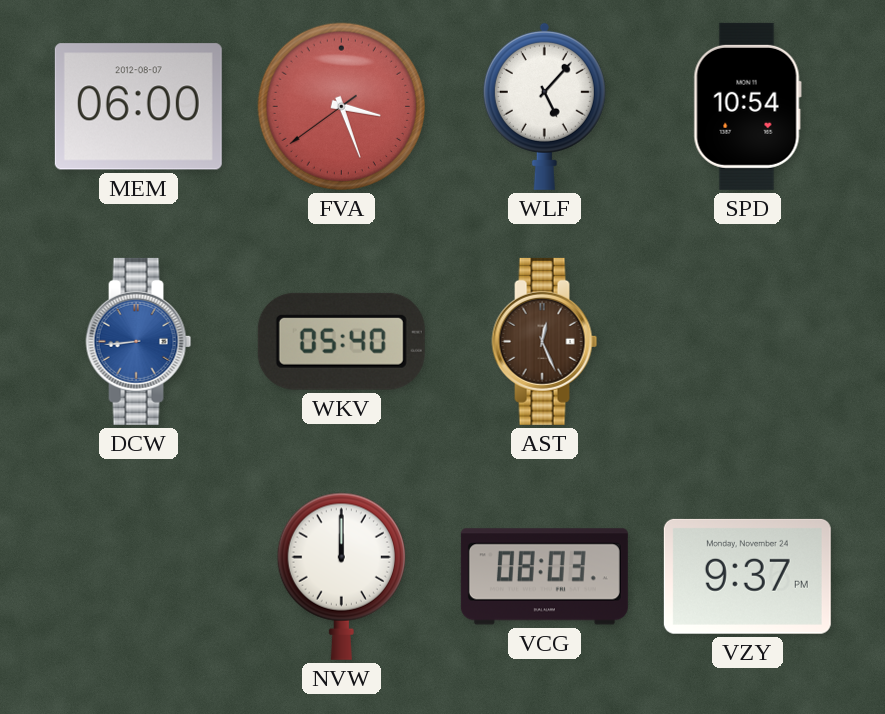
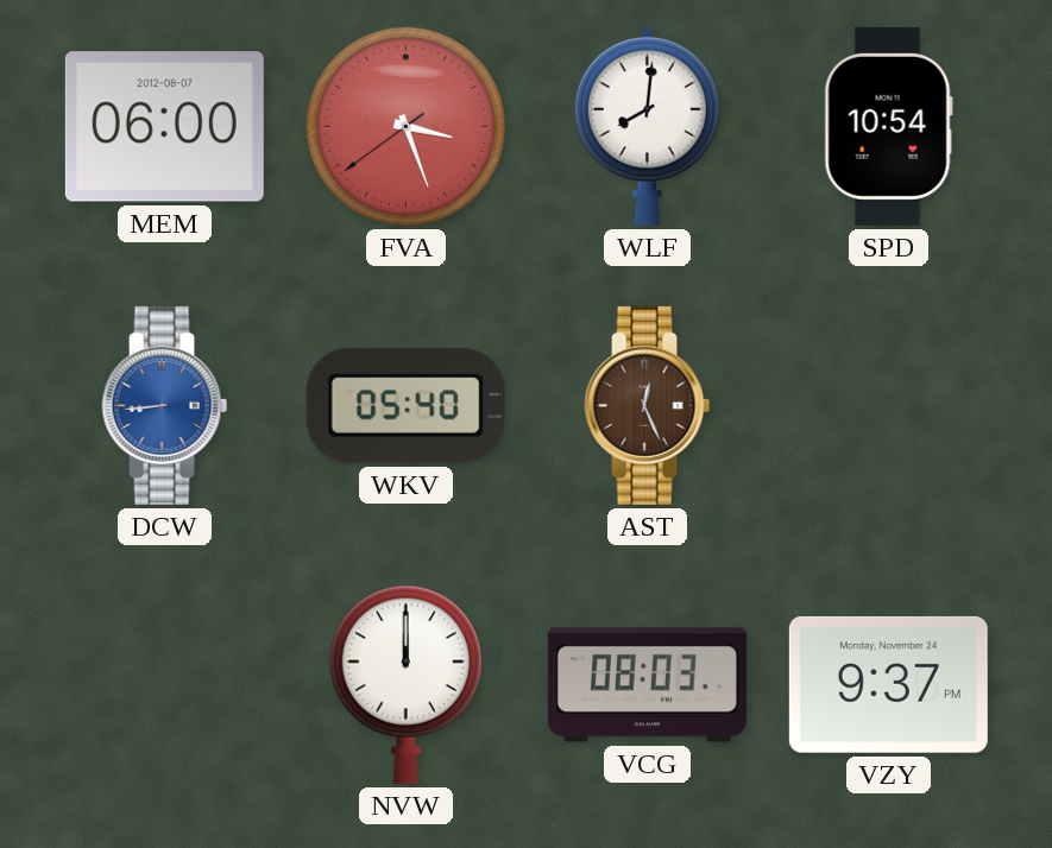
WLF: 5:07 -> 8:01 (647, 126)
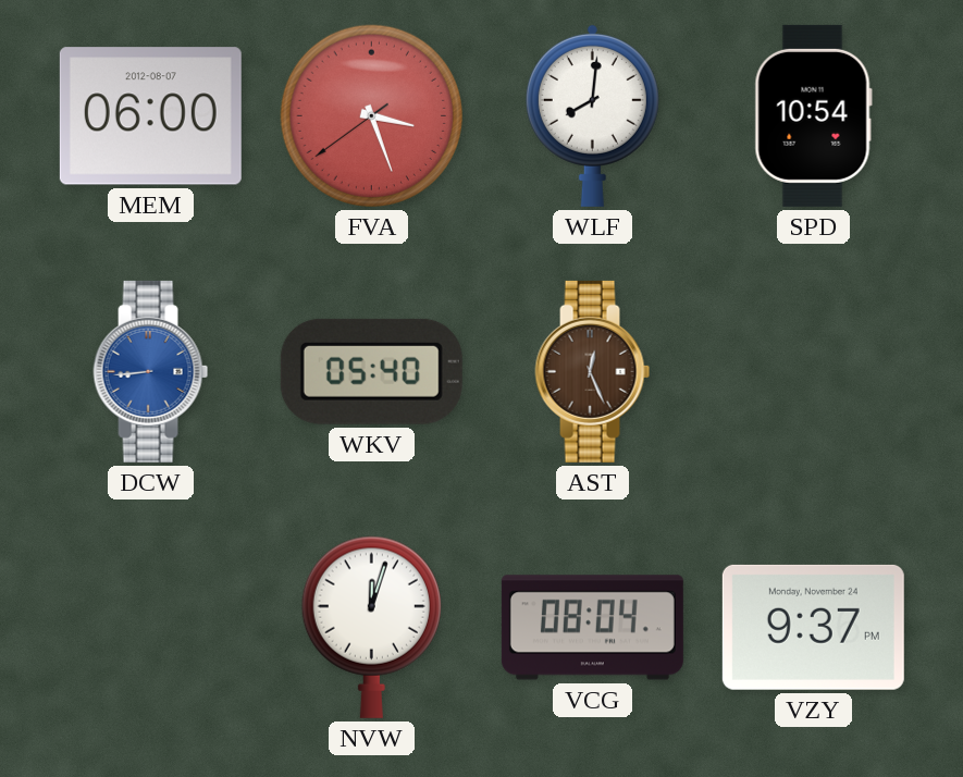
NVW: 12:00 -> 12:03 (371, 627)
VCG: 08:03 -> 08:04 (592, 628)
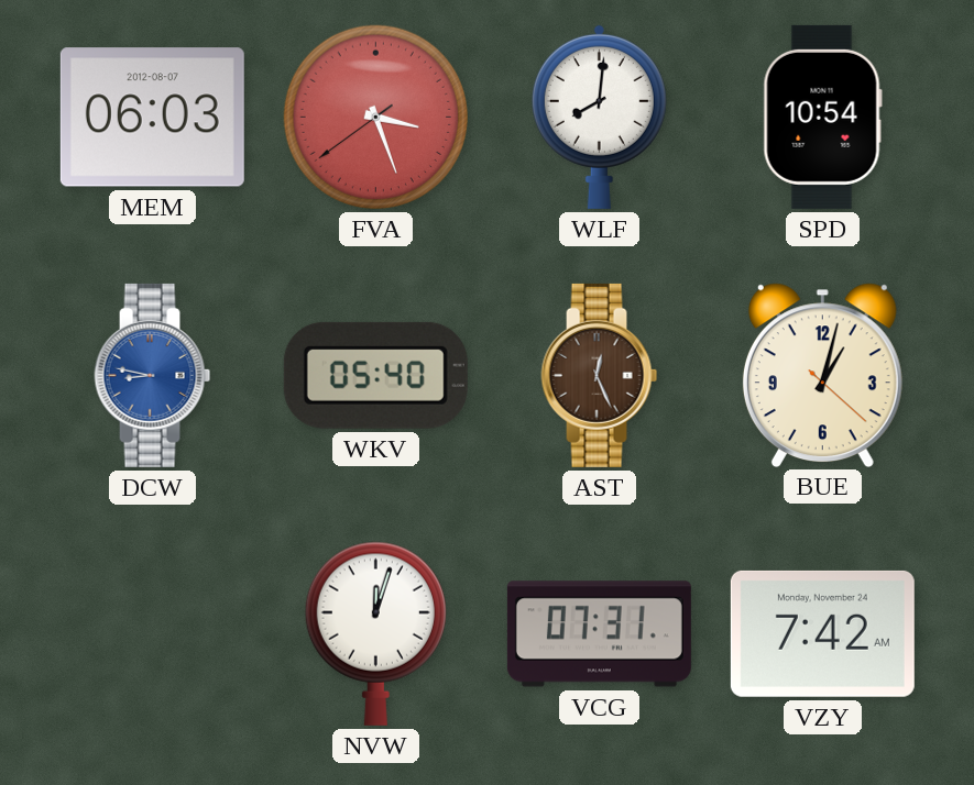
MEM: 06:00 -> 06:03 (152, 118)
DCW: 8:44 -> 8:47 (153, 375)
BUE: none -> 1:02 (822, 375)
VCG: 08:04 -> 07:31 (599, 634)
VZY: 9:37 -> 7:42 (822, 633)
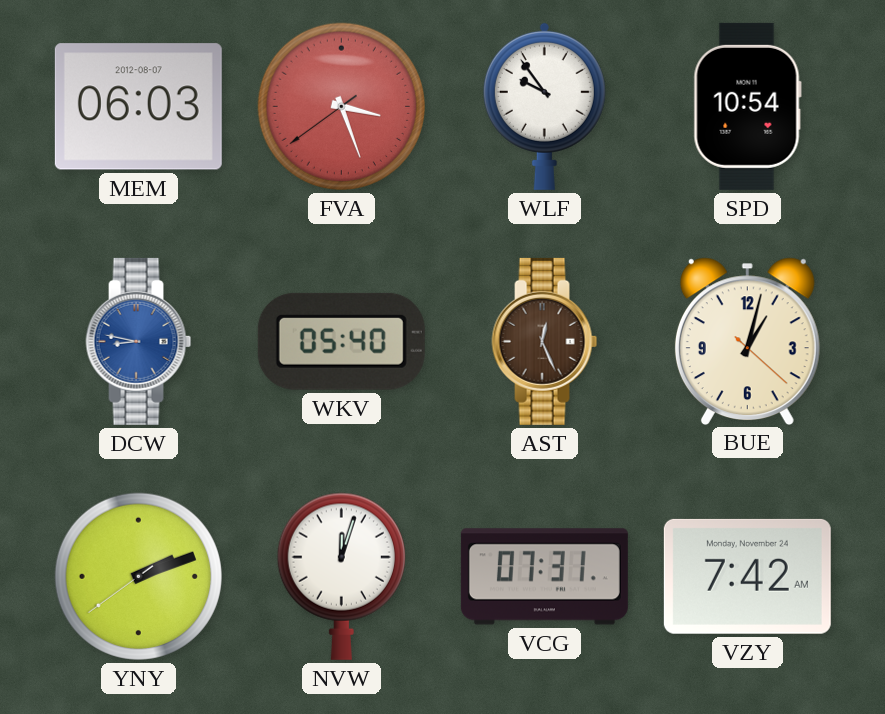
WLF: 8:01 -> 9:54 (544, 106)
YNY: none -> 2:11 (138, 576)
